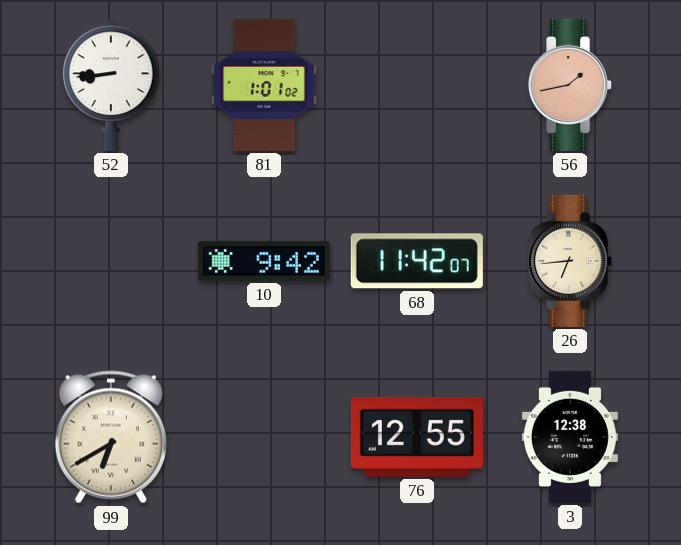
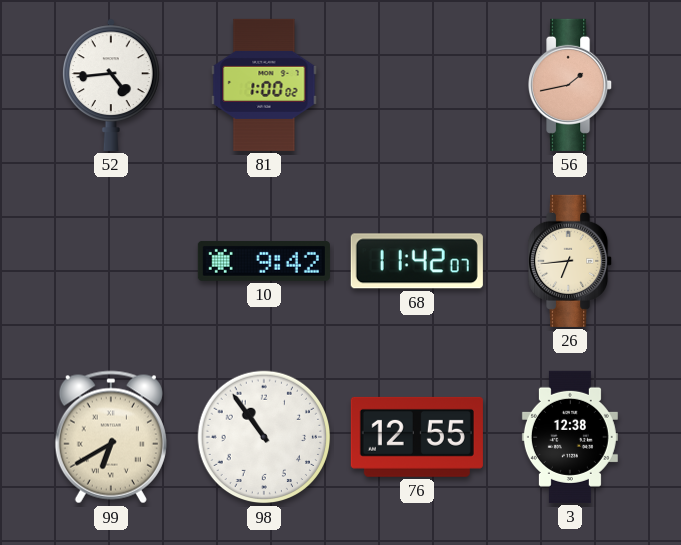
52: 8:44 -> 4:44 (112, 85)
81: 1:01 -> 1:00 (264, 85)
98: none -> 10:54 (264, 437)
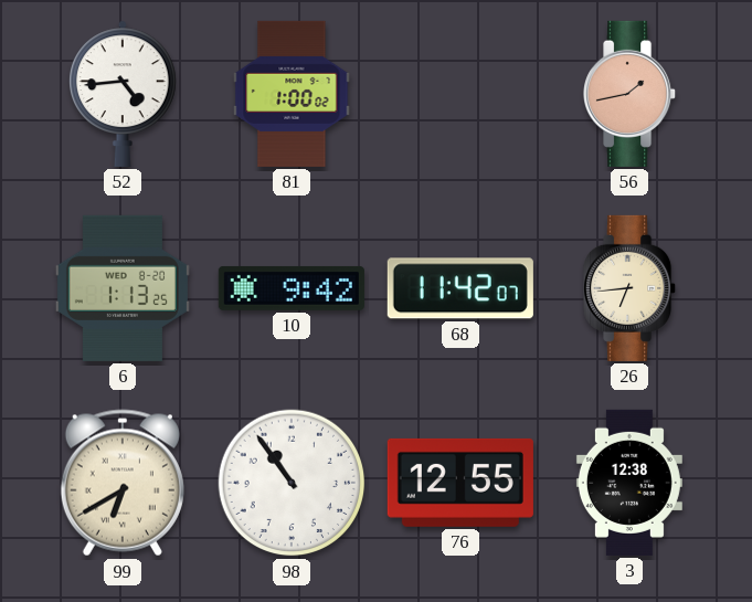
6: none -> 1:13 (123, 288)
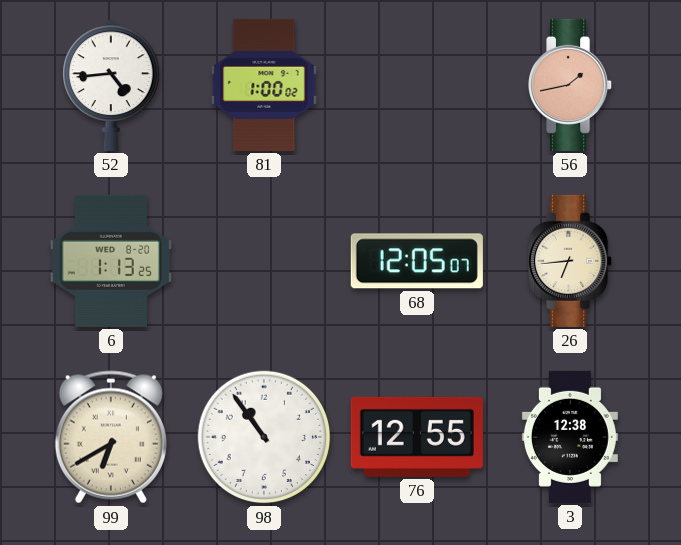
10: 9:42 -> none (292, 288)
68: 11:42 -> 12:05 (417, 261)
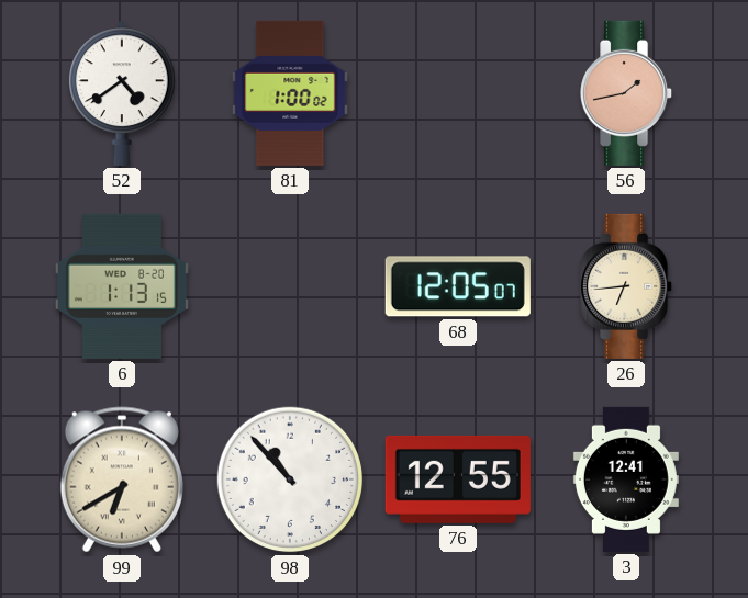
52: 4:44 -> 4:39 (123, 93)
6: 1:13:25 -> 1:13:15 (122, 286)
98: 10:54 -> 10:53 (290, 479)
3: 12:38 -> 12:41 (626, 479)
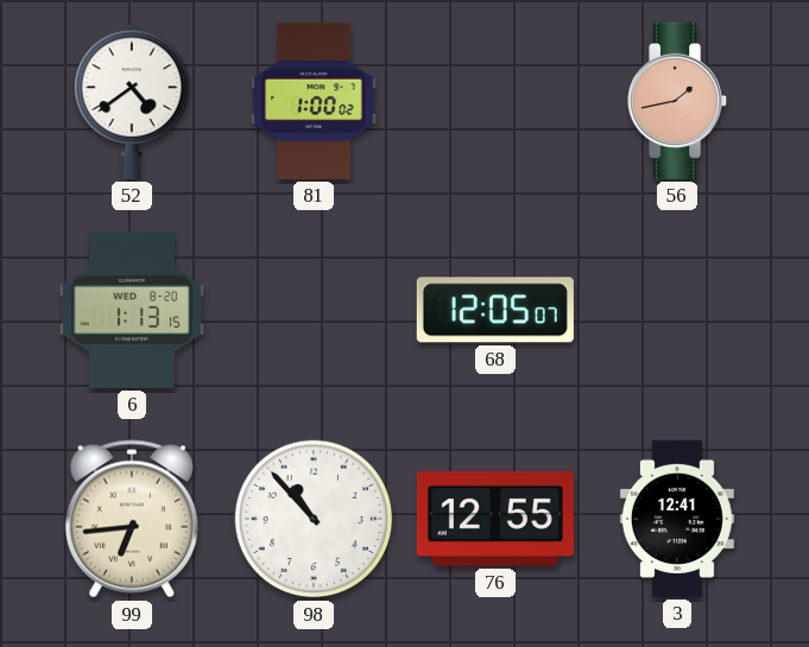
26: 6:44 -> none (627, 286)
99: 6:40 -> 6:44 (132, 519)
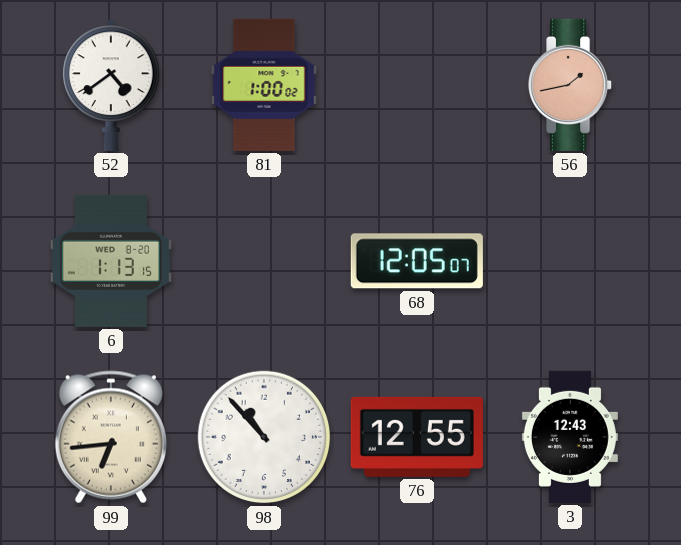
3: 12:41 -> 12:43 (570, 437)
